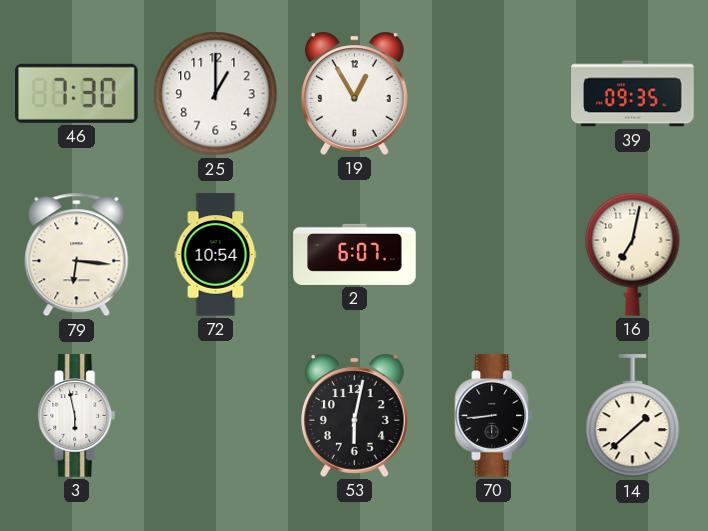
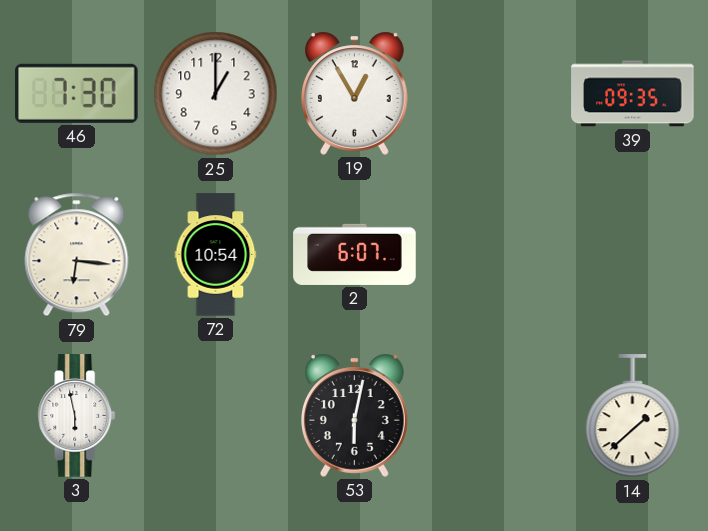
16: 7:02 -> none (633, 254)
70: 8:44 -> none (494, 416)
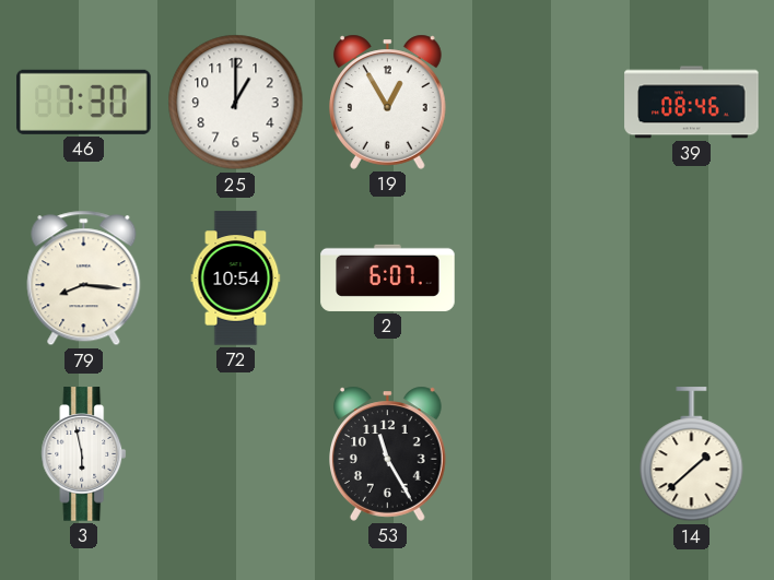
39: 09:35 -> 08:46 (692, 103)
79: 6:16 -> 8:16 (84, 279)
53: 6:02 -> 11:25 (388, 453)
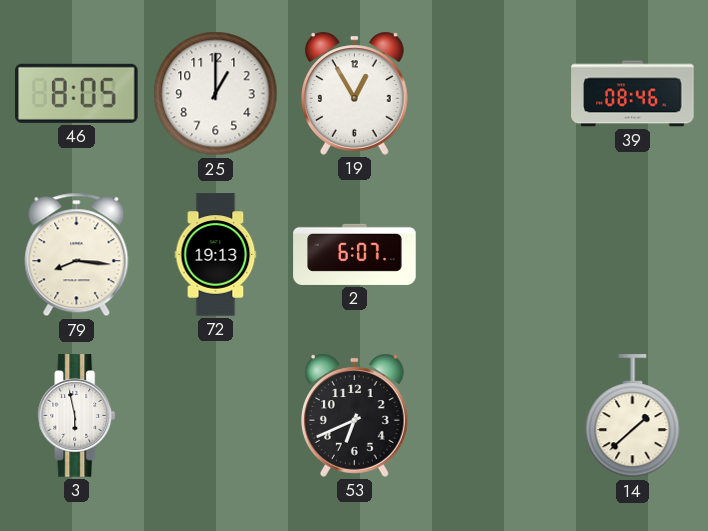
46: 7:30 -> 8:05 (77, 93)
72: 10:54 -> 19:13 (216, 255)
53: 11:25 -> 6:41 (355, 415)
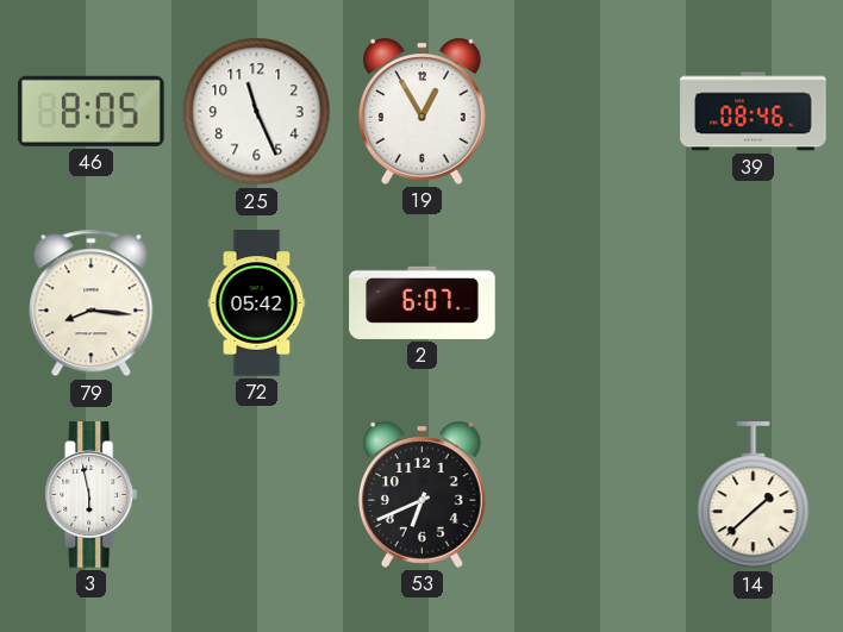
25: 1:00 -> 11:26 (257, 112)
72: 19:13 -> 05:42 (257, 304)
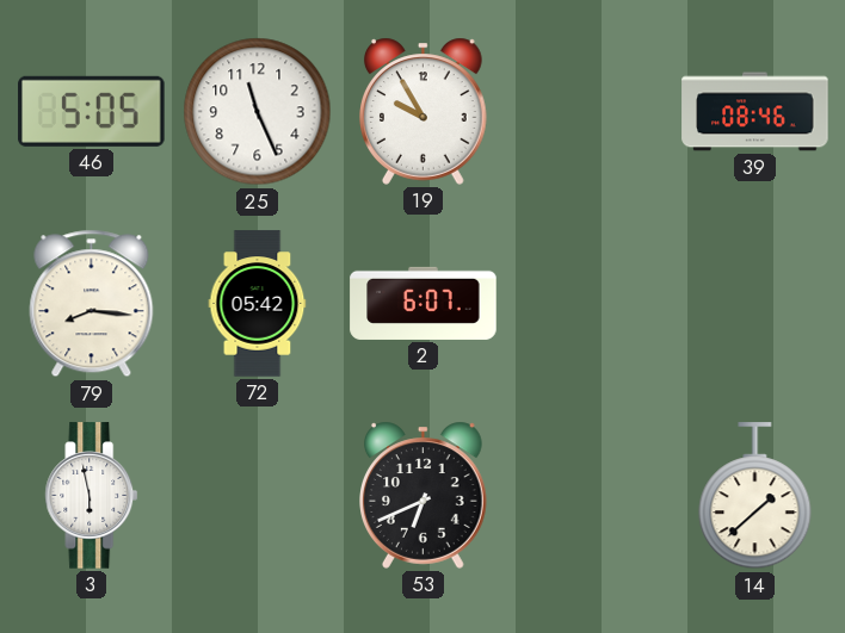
46: 8:05 -> 5:05 (92, 111)
19: 12:55 -> 9:55 (424, 111)
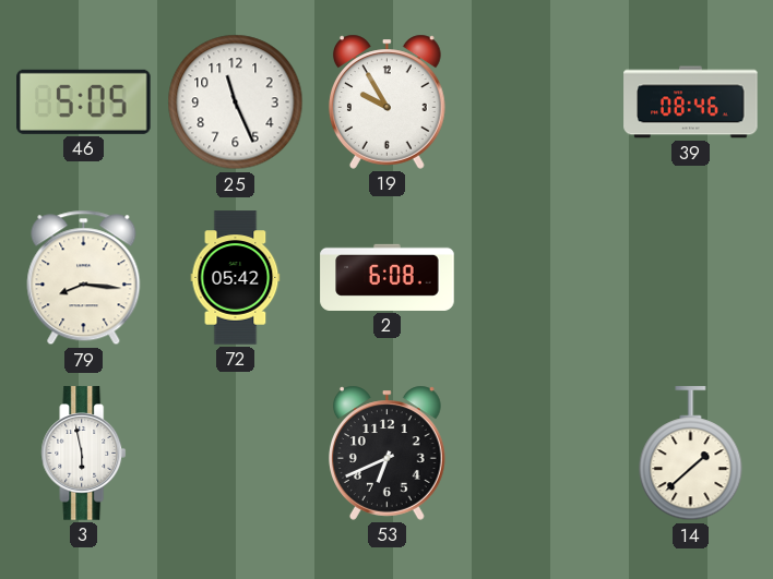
2: 6:07 -> 6:08 (388, 277)
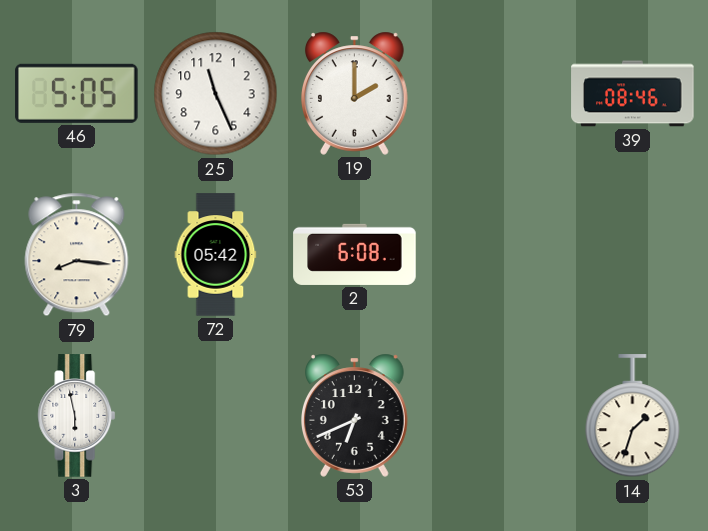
19: 9:55 -> 2:00 (355, 93)
14: 1:38 -> 1:33 (633, 416)
